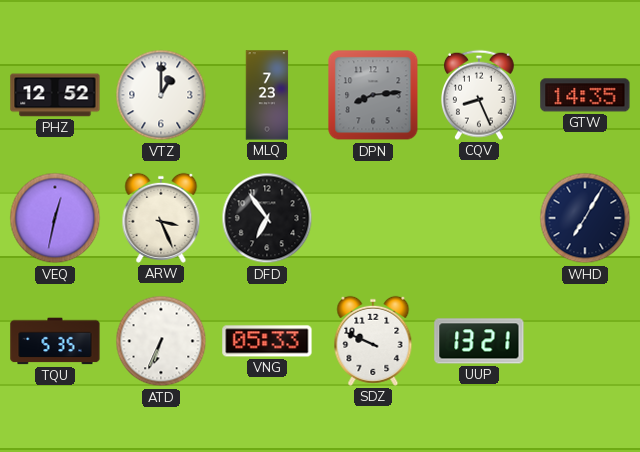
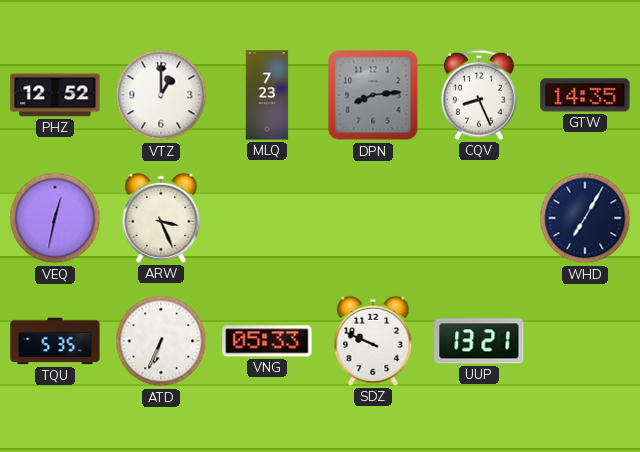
DFD: 6:54 -> none (267, 218)
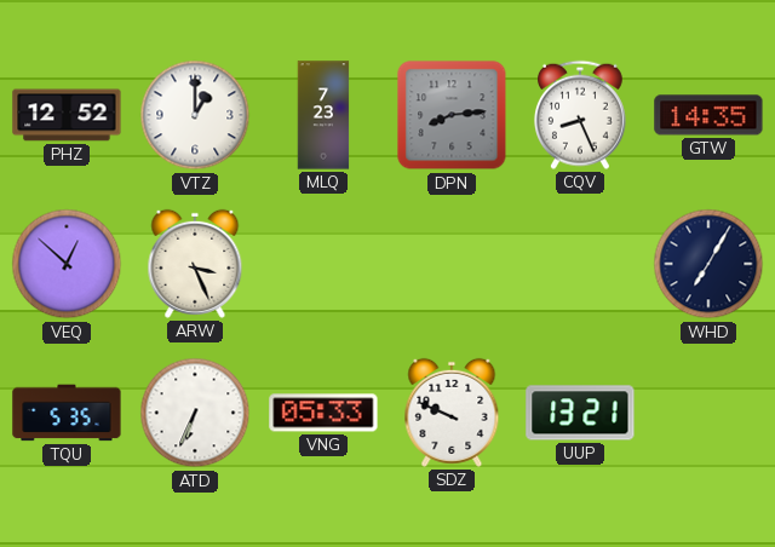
VEQ: 12:32 -> 12:52 (67, 264)
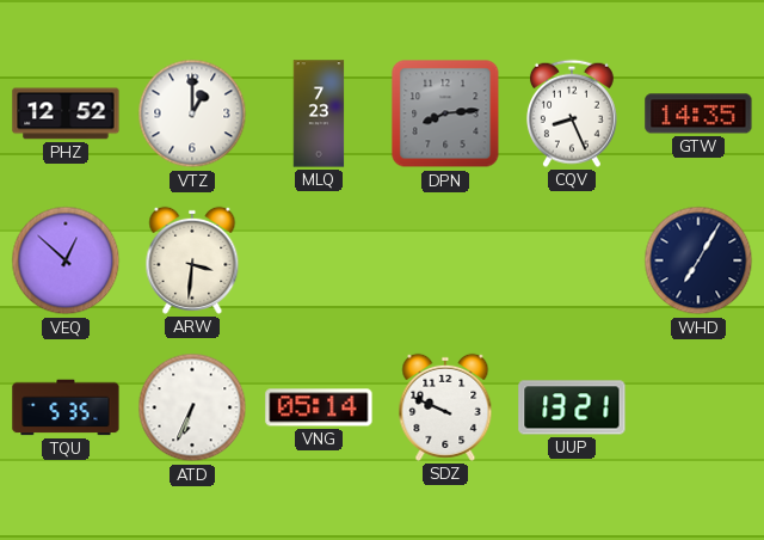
ARW: 3:26 -> 3:31 (192, 260)
VNG: 05:33 -> 05:14 (319, 407)
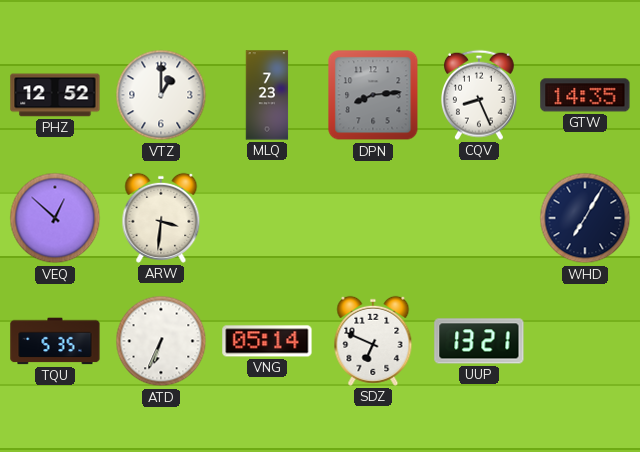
SDZ: 9:49 -> 6:49 (373, 341)
